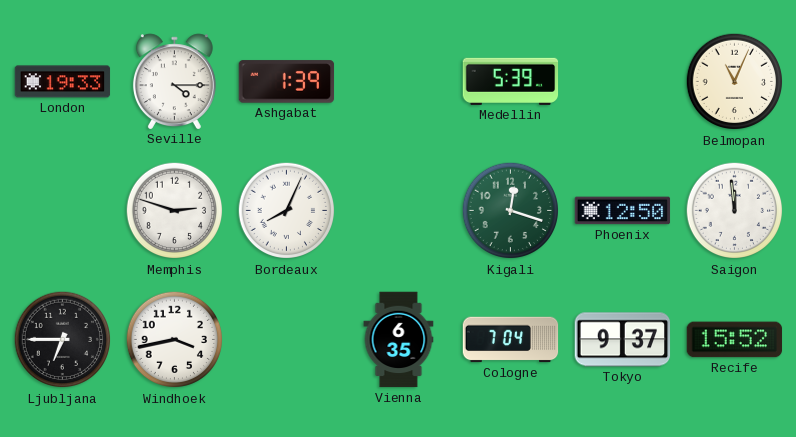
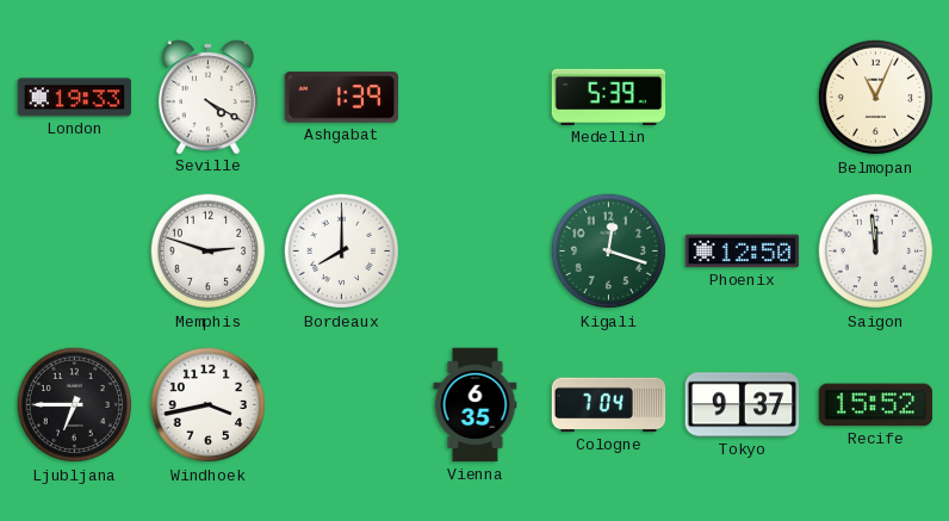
Seville: 4:15 -> 4:20 (207, 97)
Bordeaux: 8:04 -> 8:00 (342, 252)
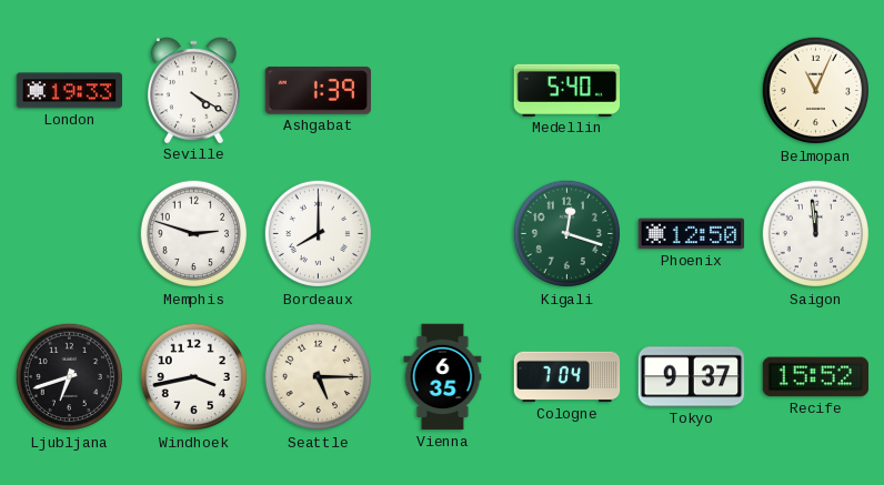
Medellin: 5:39 -> 5:40 (567, 90)
Ljubljana: 6:45 -> 6:42 (70, 377)
Seattle: none -> 5:15 (319, 377)
